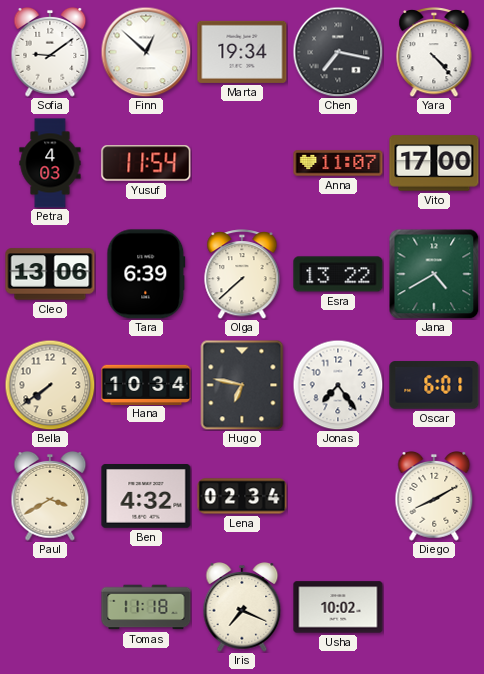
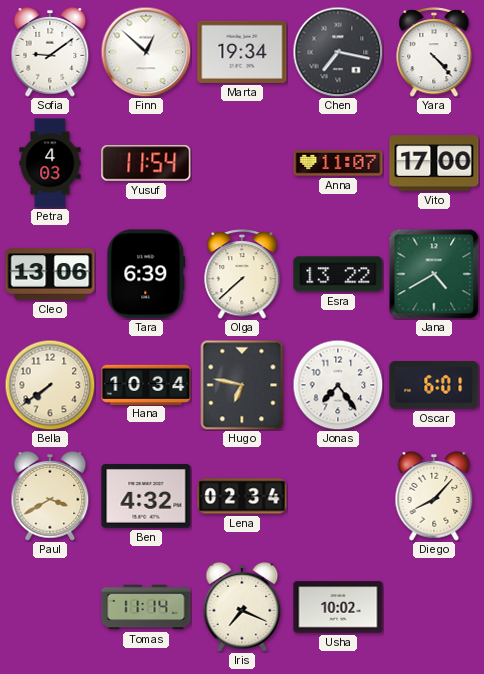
Diego: 8:10 -> 8:07 (434, 497)
Tomas: 11:18 -> 11:14 (146, 607)
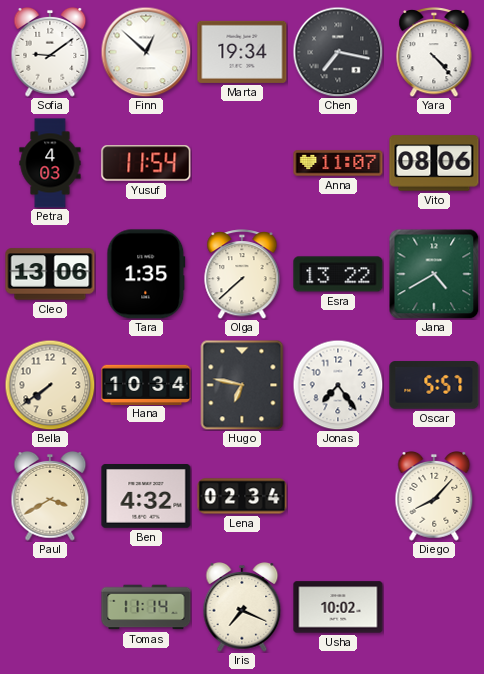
Vito: 17:00 -> 08:06 (434, 163)
Tara: 6:39 -> 1:35 (146, 274)
Oscar: 6:01 -> 5:57 (434, 385)
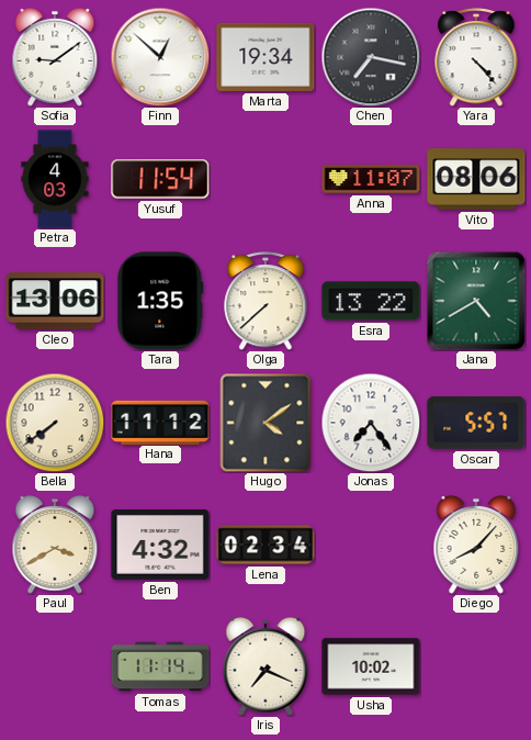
Hana: 10:34 -> 11:12 (160, 422)
Hugo: 6:47 -> 4:09 (265, 423)
